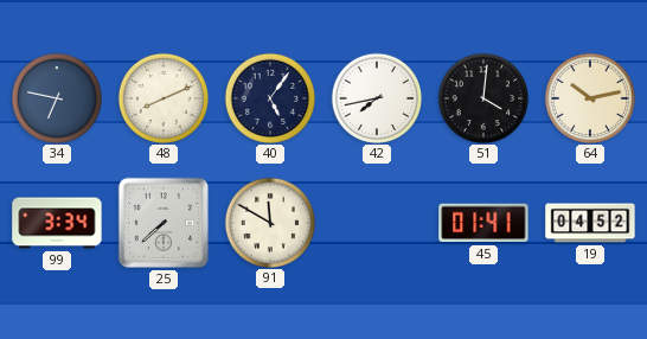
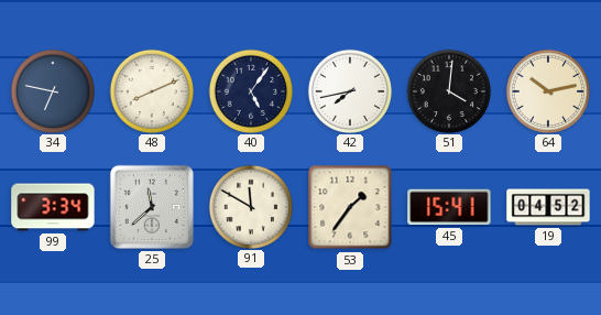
25: 7:38 -> 11:38 (152, 207)
53: none -> 1:36 (350, 207)
45: 01:41 -> 15:41 (449, 207)
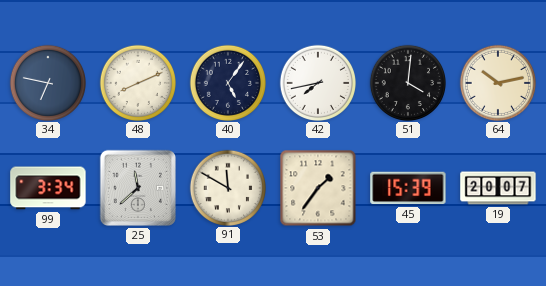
45: 15:41 -> 15:39 (408, 188)
19: 04:52 -> 20:07 (498, 188)
